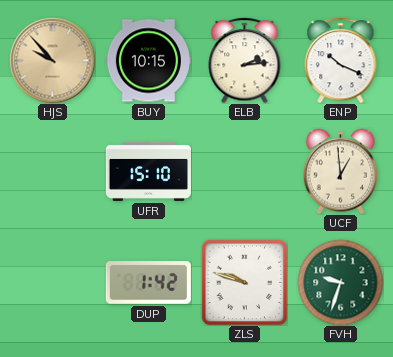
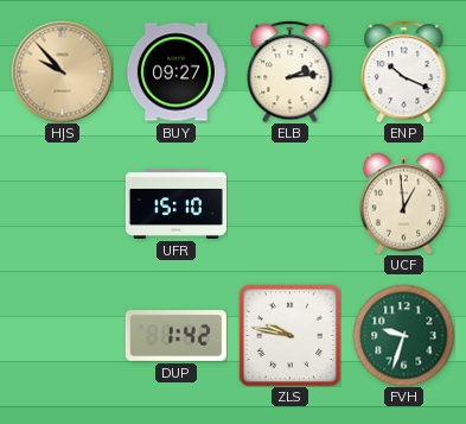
BUY: 10:15 -> 09:27 (175, 72)
ZLS: 9:48 -> 9:47 (289, 335)
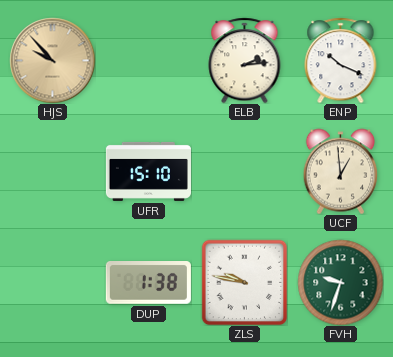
BUY: 09:27 -> none (175, 72)
DUP: 1:42 -> 1:38 (148, 283)
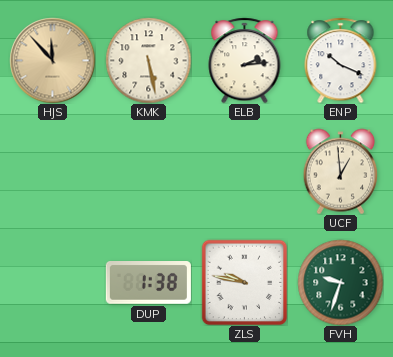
HJS: 9:53 -> 11:53 (52, 60)
KMK: none -> 5:28 (148, 60)
UFR: 15:10 -> none (148, 171)
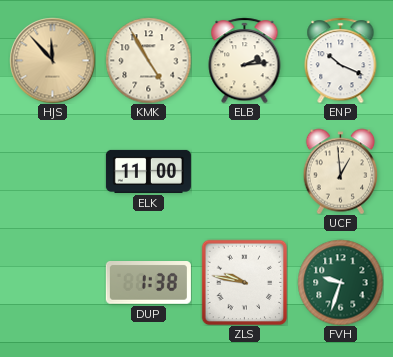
KMK: 5:28 -> 4:55 (148, 60)
ELK: none -> 11:00 (148, 171)
